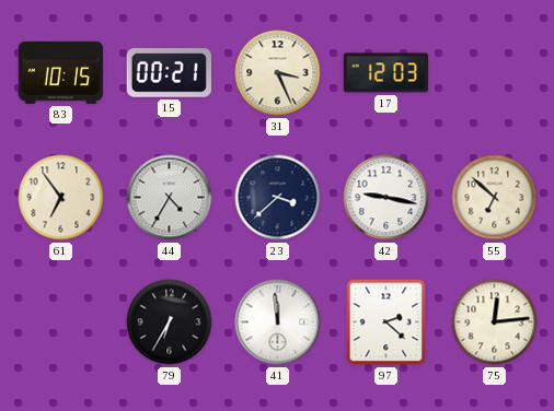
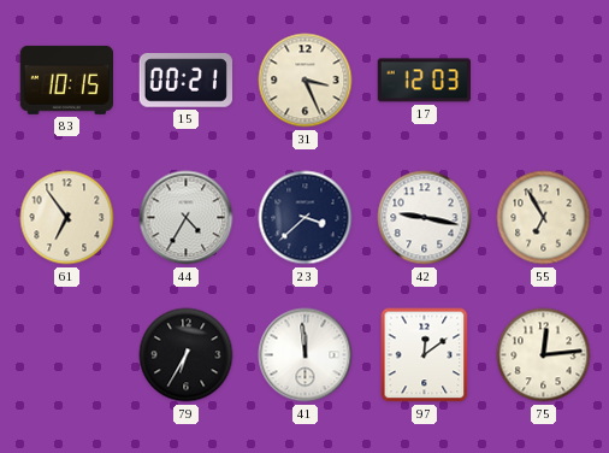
55: 6:52 -> 6:55 (544, 218)
97: 2:22 -> 12:09 (425, 355)
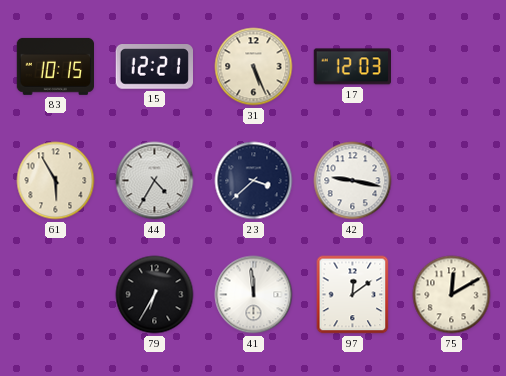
15: 00:21 -> 12:21 (154, 67)
31: 3:26 -> 5:26 (254, 67)
61: 6:54 -> 5:55 (56, 181)
55: 6:55 -> none (544, 218)
75: 12:14 -> 12:10 (452, 295)
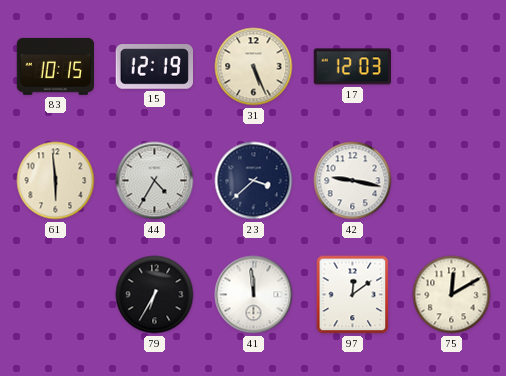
15: 12:21 -> 12:19 (154, 67)
61: 5:55 -> 5:59 (56, 181)
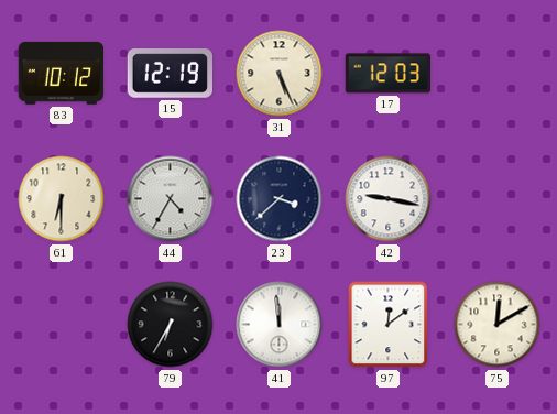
83: 10:15 -> 10:12 (62, 73)
61: 5:59 -> 6:30 (62, 199)
